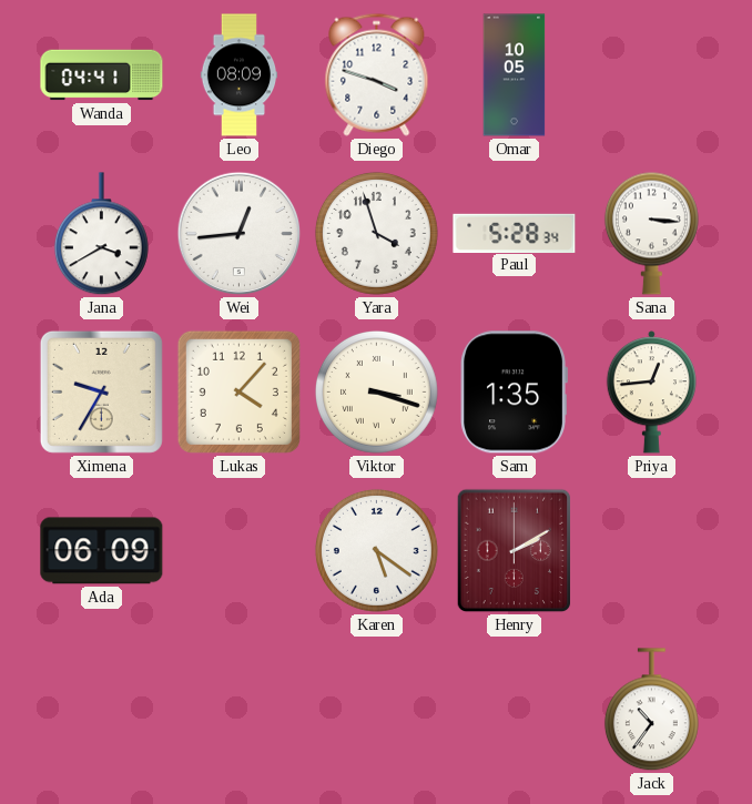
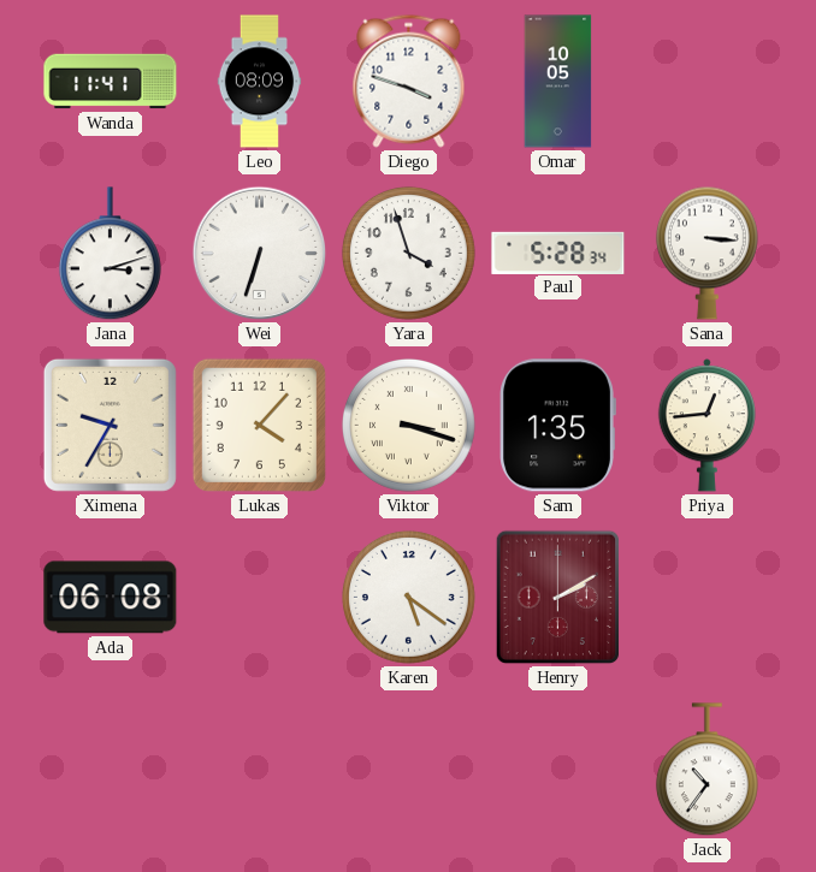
Wanda: 04:41 -> 11:41 (111, 82)
Jana: 3:40 -> 3:12 (110, 254)
Wei: 12:44 -> 6:33 (260, 254)
Ada: 06:09 -> 06:08 (111, 598)
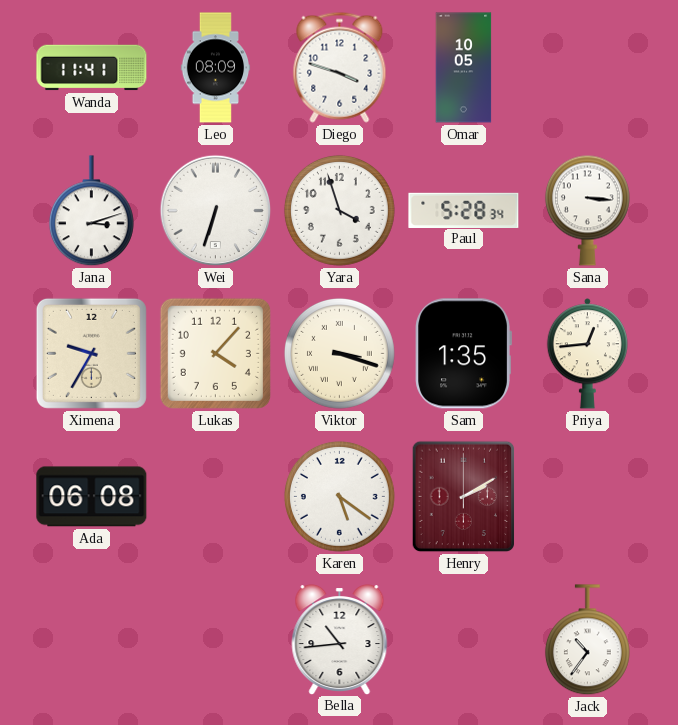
Bella: none -> 10:44 (340, 640)
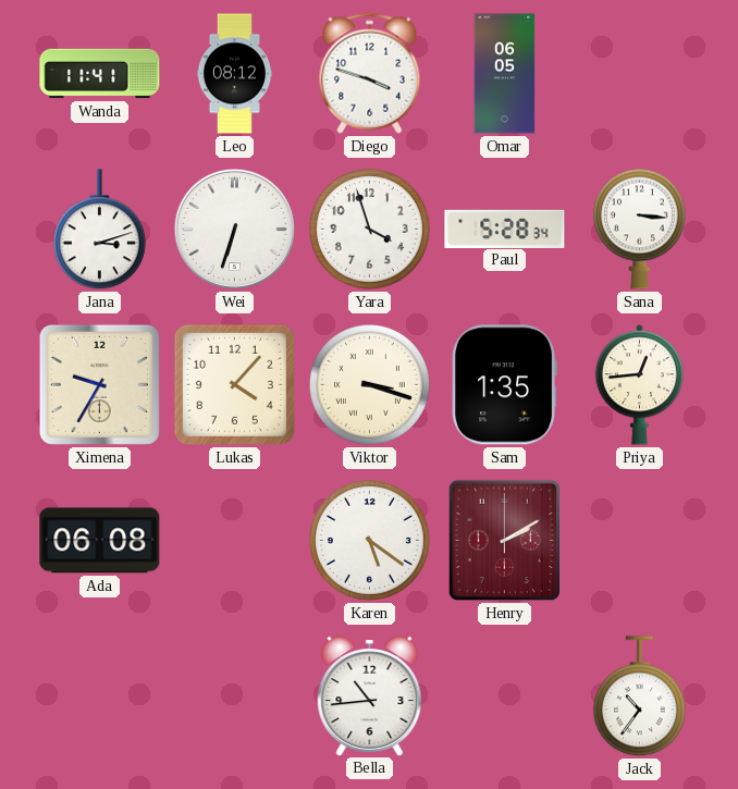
Leo: 08:09 -> 08:12 (235, 74)
Omar: 10:05 -> 06:05 (505, 74)
